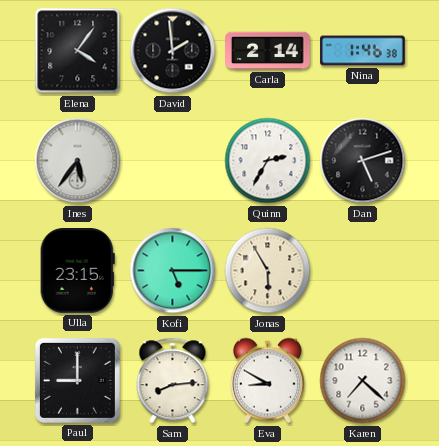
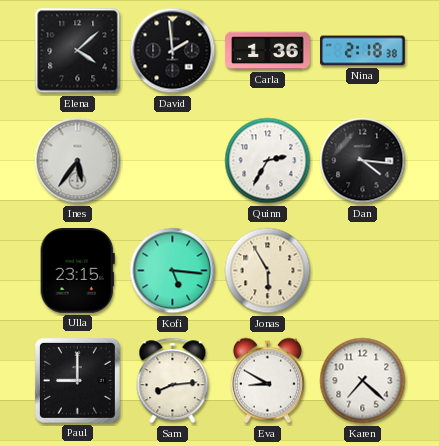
Elena: 4:06 -> 4:08 (78, 51)
Carla: 2:14 -> 1:36 (268, 51)
Nina: 1:46 -> 2:18 (363, 51)
Dan: 5:12 -> 4:16 (363, 161)
Kofi: 5:15 -> 5:16 (173, 271)
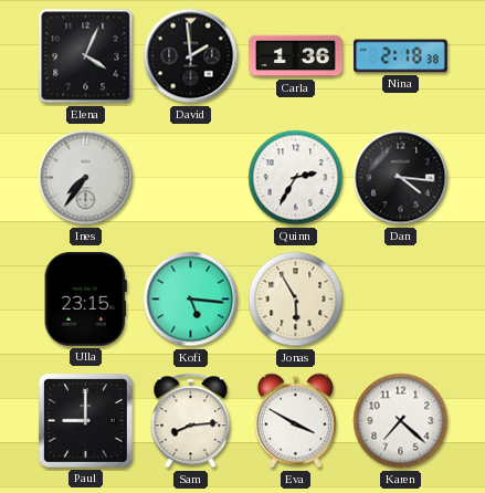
Elena: 4:08 -> 4:04 (86, 56)
Ines: 5:36 -> 7:36 (86, 178)
Eva: 8:50 -> 3:50 (295, 421)
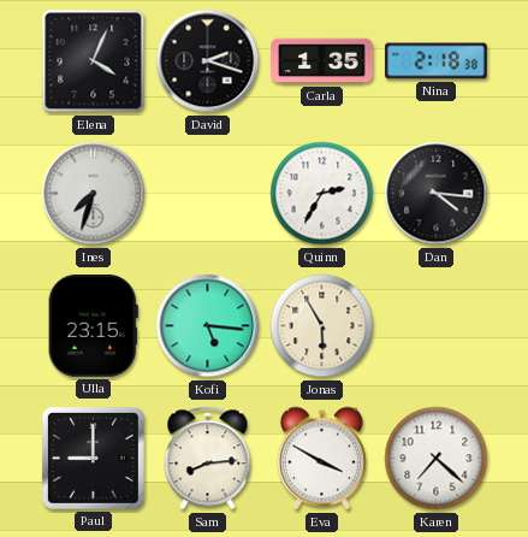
David: 1:59 -> 2:18 (208, 61)
Carla: 1:36 -> 1:35 (322, 61)
Ines: 7:36 -> 7:33 (94, 194)
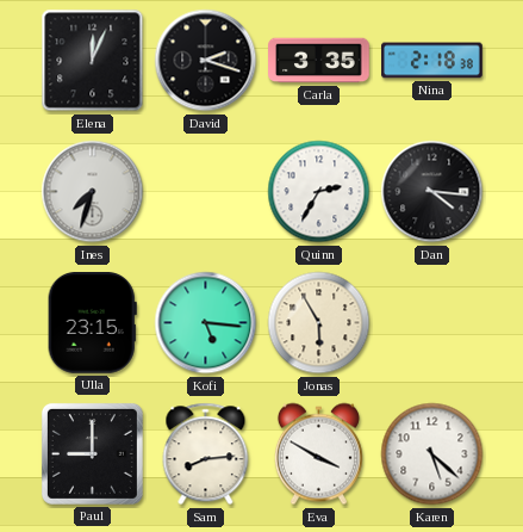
Elena: 4:04 -> 12:04 (93, 61)
Carla: 1:35 -> 3:35 (319, 61)
Karen: 7:22 -> 5:22 (432, 454)
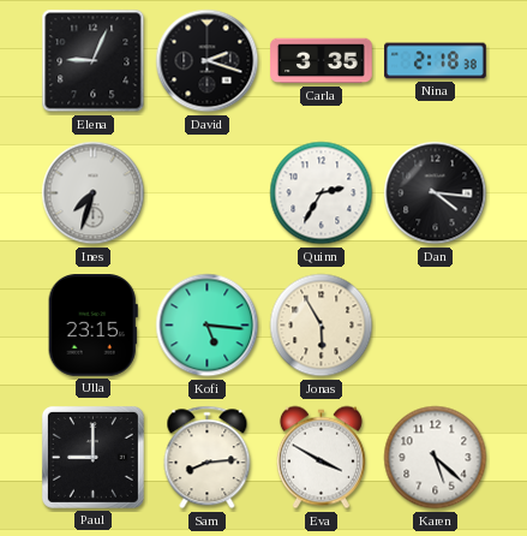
Elena: 12:04 -> 9:04 (94, 61)
